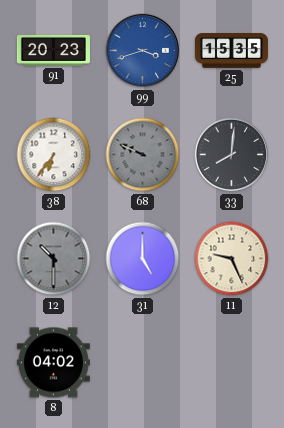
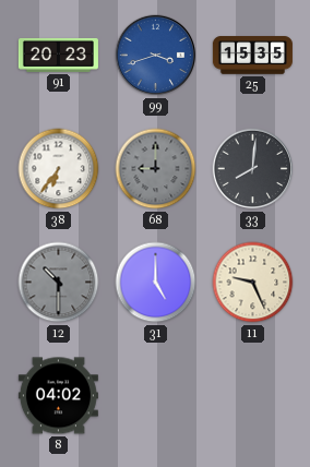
68: 9:49 -> 9:00 (156, 169)
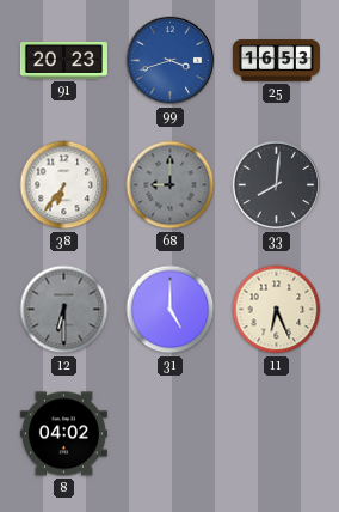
25: 15:35 -> 16:53 (276, 61)
12: 10:30 -> 6:30 (64, 310)
11: 9:26 -> 6:26 (277, 310)
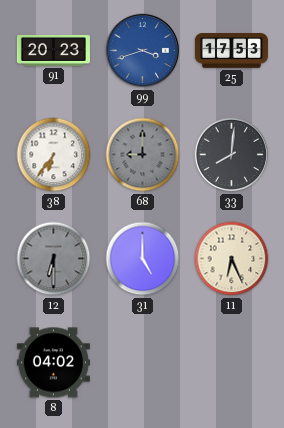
25: 16:53 -> 17:53 (231, 51)
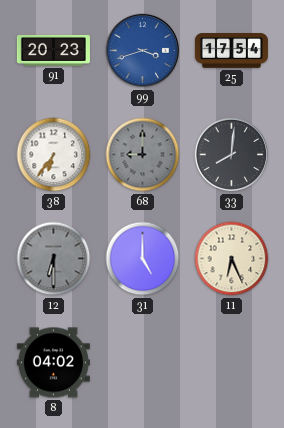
25: 17:53 -> 17:54 (231, 51)
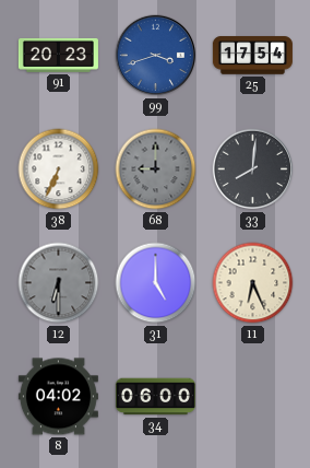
38: 6:36 -> 6:34 (59, 169)
34: none -> 06:00 (155, 397)
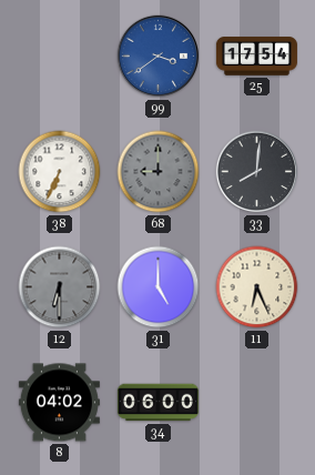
91: 20:23 -> none (58, 55)
99: 3:42 -> 3:39 (159, 57)
